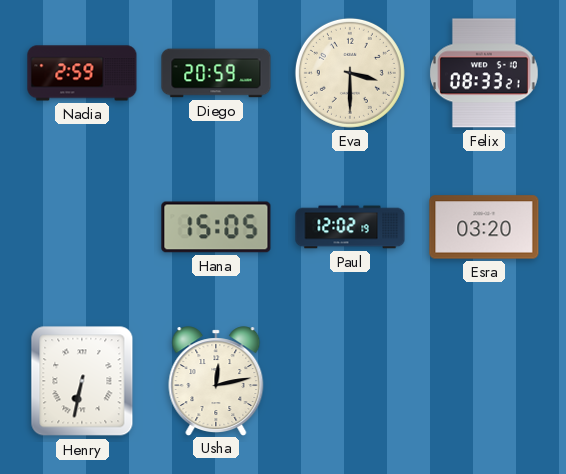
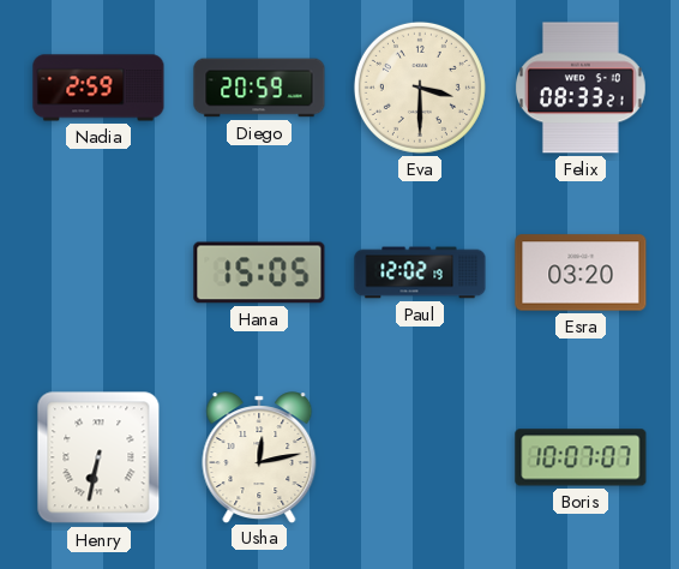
Boris: none -> 10:07 (581, 457)
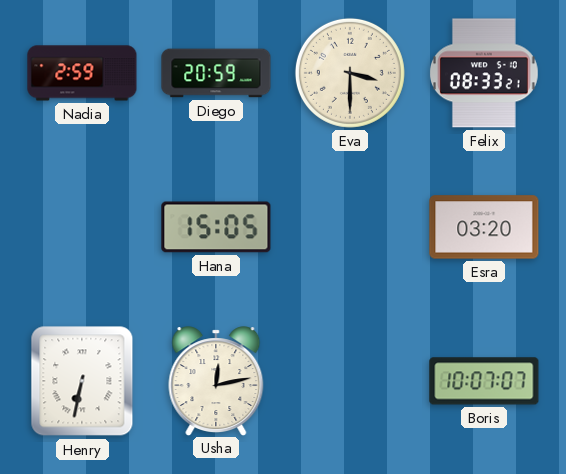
Paul: 12:02 -> none (420, 272)
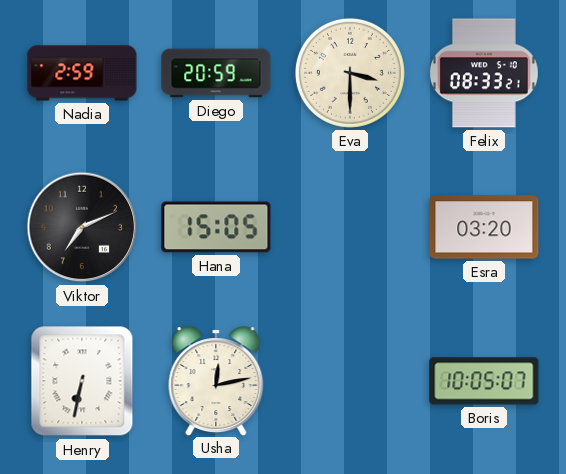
Viktor: none -> 7:11 (82, 227)
Boris: 10:07 -> 10:05 (484, 381)
